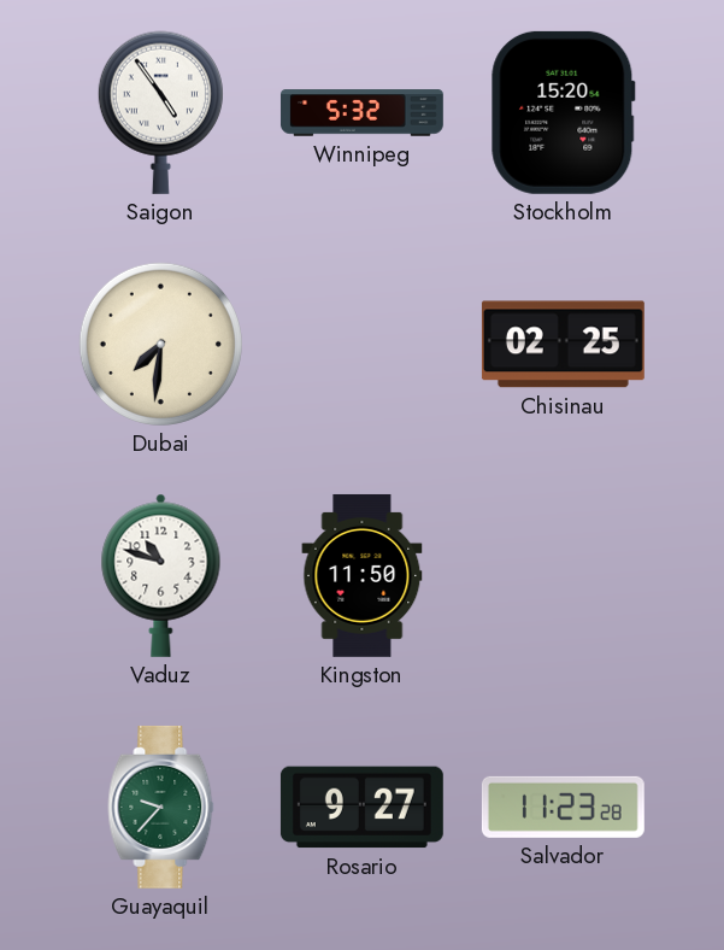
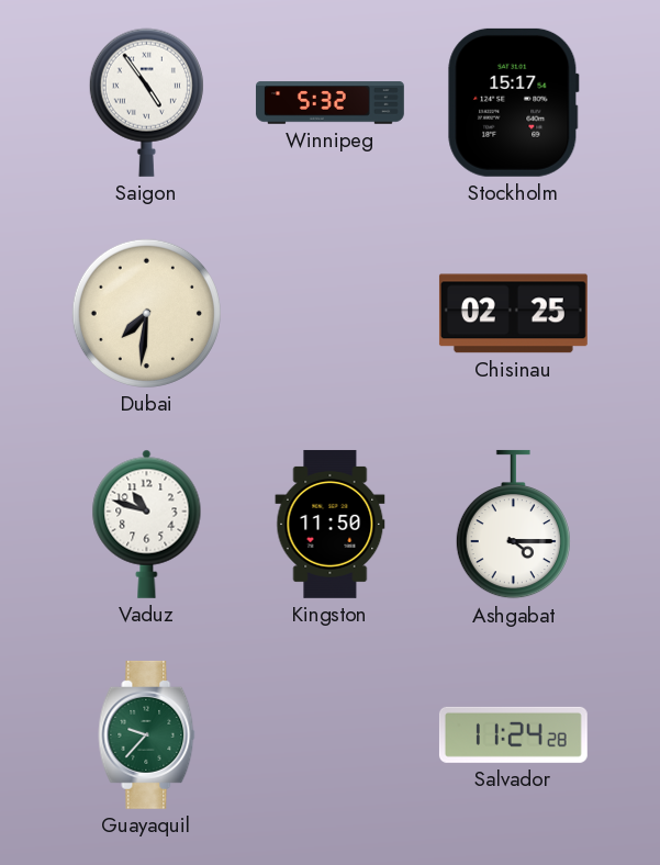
Stockholm: 15:20 -> 15:17 (513, 102)
Ashgabat: none -> 4:15 (513, 525)
Rosario: 9:27 -> none (361, 808)
Salvador: 11:23 -> 11:24 (513, 734)
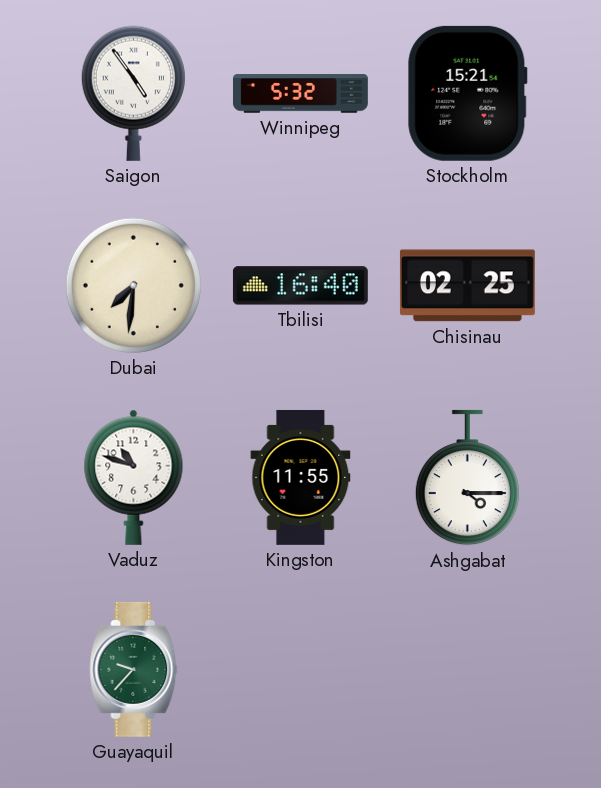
Stockholm: 15:17 -> 15:21 (467, 93)
Tbilisi: none -> 16:40 (300, 286)
Kingston: 11:50 -> 11:55 (301, 477)
Salvador: 11:24 -> none (513, 734)
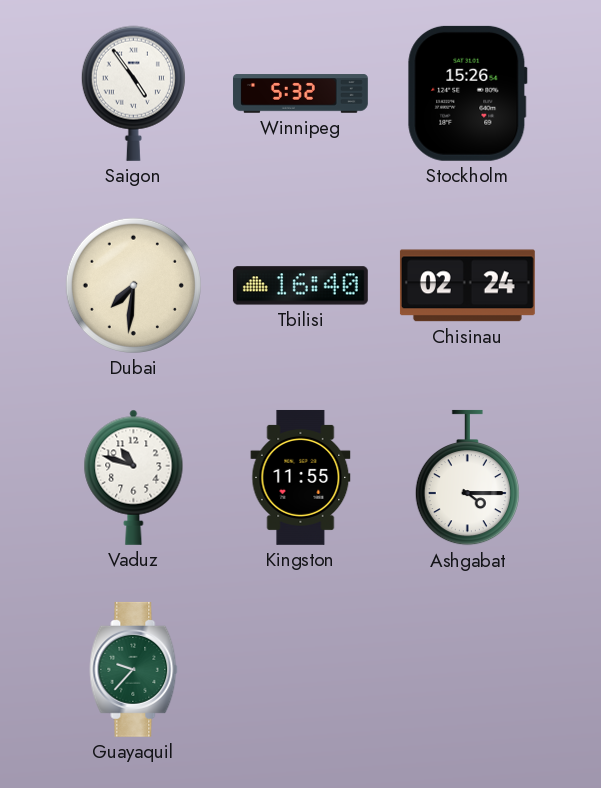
Stockholm: 15:21 -> 15:26 (467, 93)
Chisinau: 02:25 -> 02:24 (467, 286)
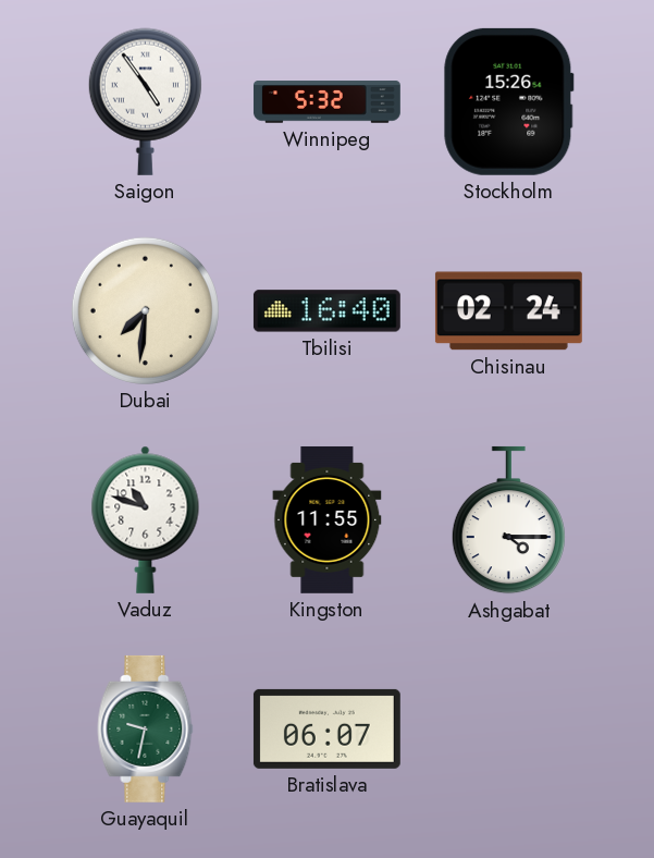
Guayaquil: 9:37 -> 9:32 (146, 728)
Bratislava: none -> 06:07 (326, 728)
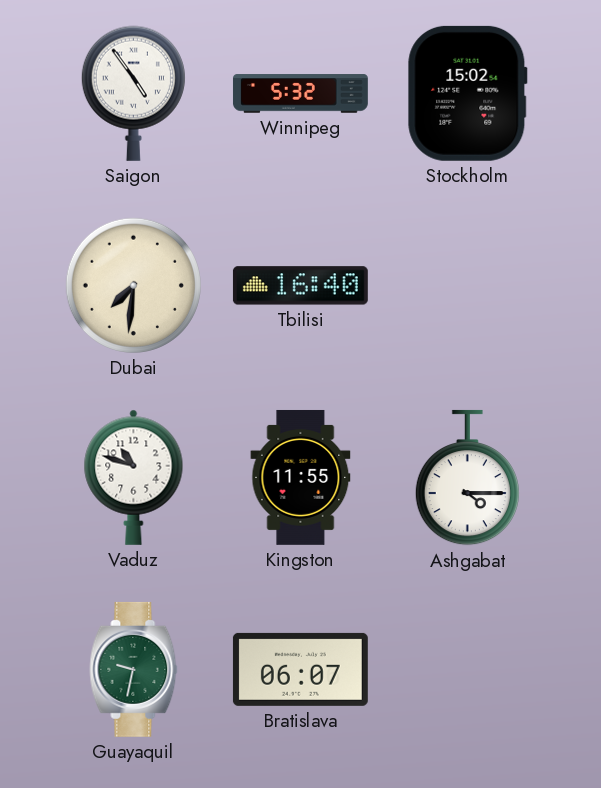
Stockholm: 15:26 -> 15:02 (467, 93)
Chisinau: 02:24 -> none (508, 311)
